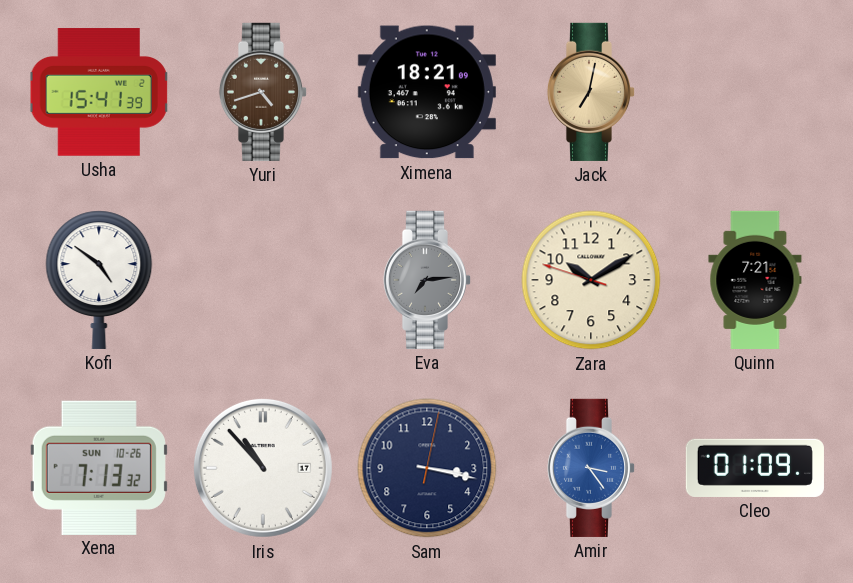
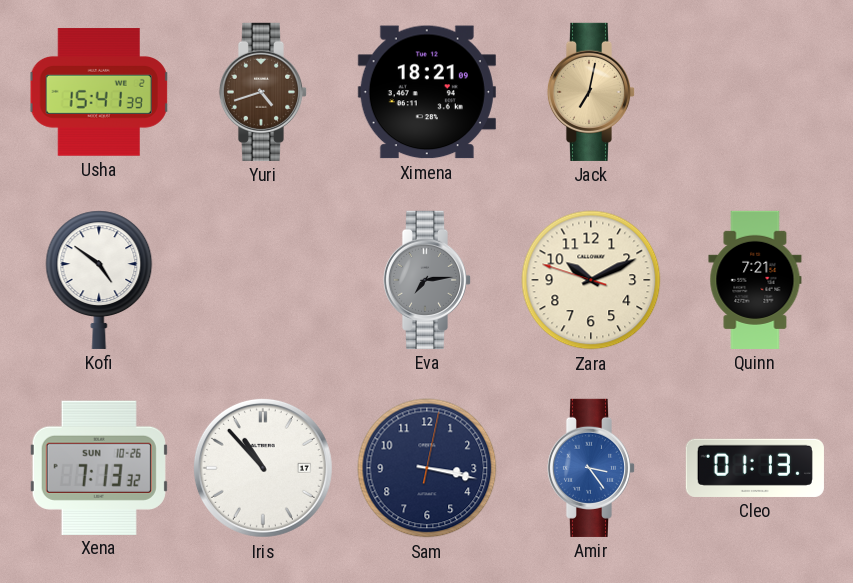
Zara: 10:09 -> 10:10 (591, 280)
Cleo: 01:09 -> 01:13 (755, 468)
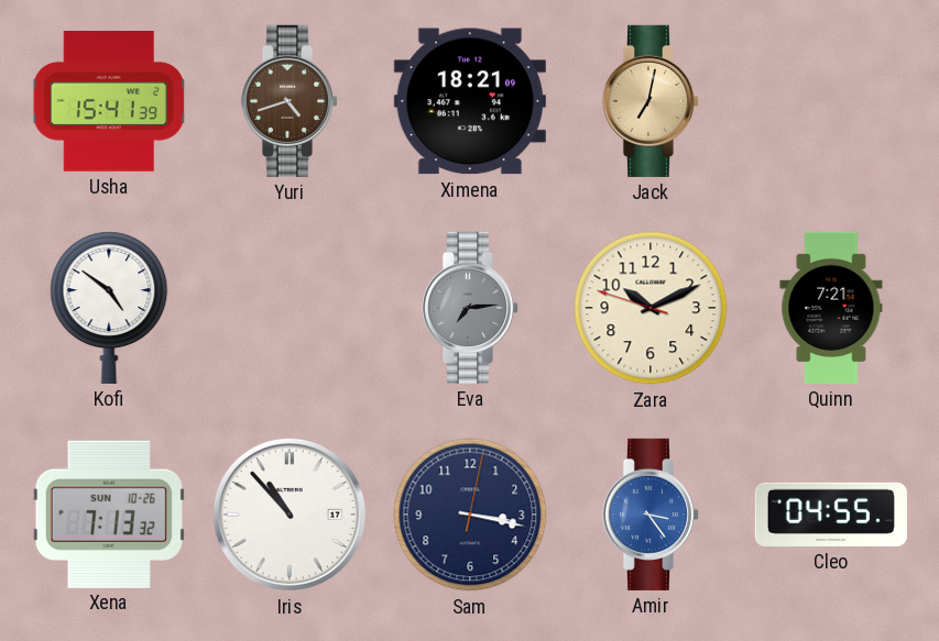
Cleo: 01:13 -> 04:55 (831, 515)
